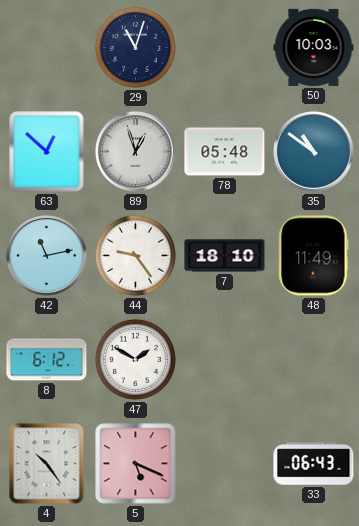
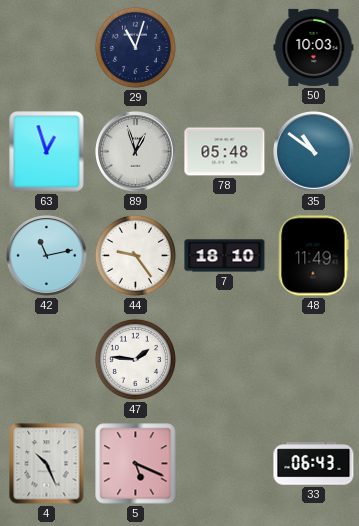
63: 12:52 -> 12:57 (47, 152)
8: 6:12 -> none (47, 360)
47: 1:50 -> 1:46 (135, 359)
4: 10:24 -> 10:26 (47, 464)
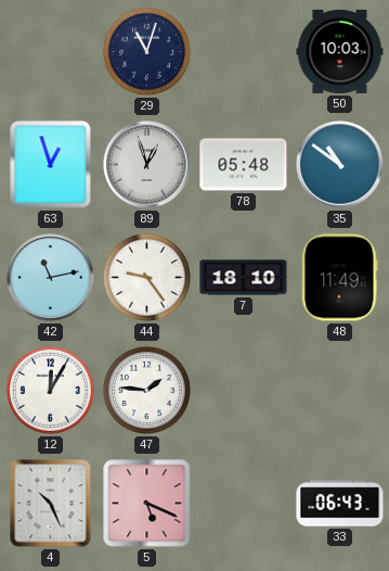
12: none -> 12:05 (50, 390)
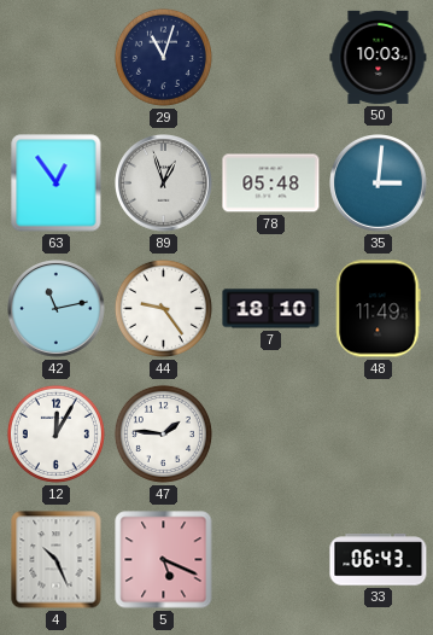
63: 12:57 -> 12:54 (57, 183)
35: 10:51 -> 3:01 (379, 183)
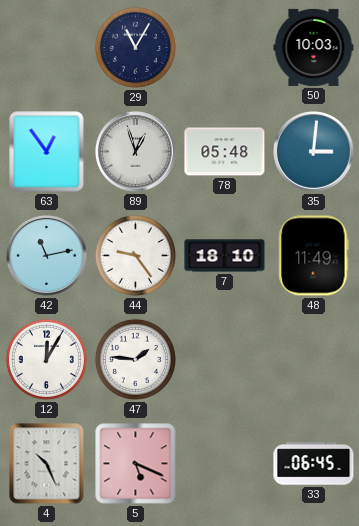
29: 11:03 -> 11:05 (135, 47)
33: 06:43 -> 06:45 (314, 464)
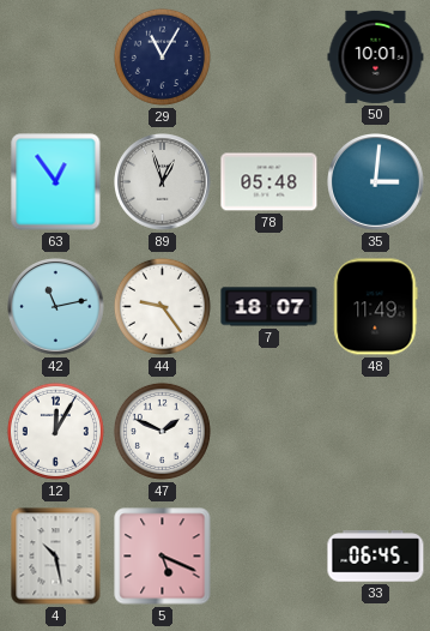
50: 10:03 -> 10:01 (376, 56)
7: 18:10 -> 18:07 (269, 307)
47: 1:46 -> 1:49 (162, 431)
4: 10:26 -> 10:28 (56, 557)
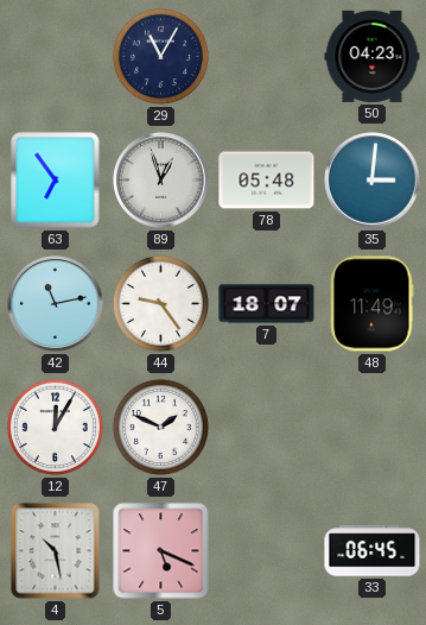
50: 10:01 -> 04:23 (373, 56)
63: 12:54 -> 6:54 (56, 181)
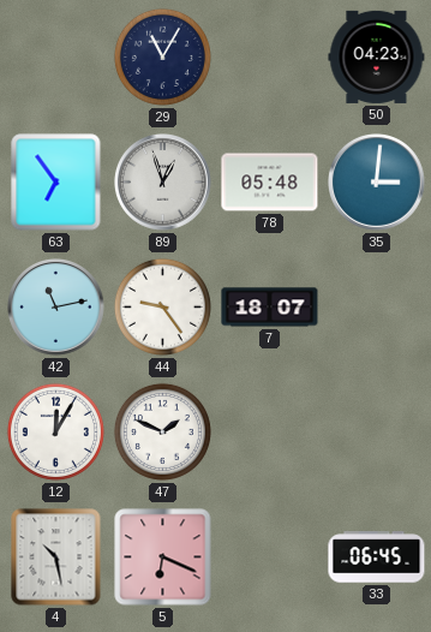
48: 11:49 -> none (373, 304)
5: 5:19 -> 6:19 (163, 558)
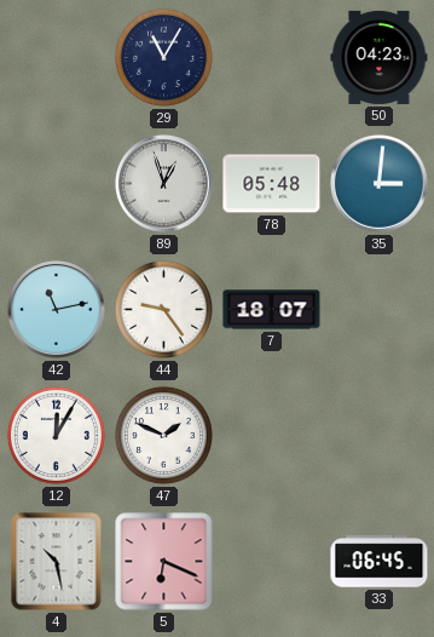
63: 6:54 -> none (56, 183)
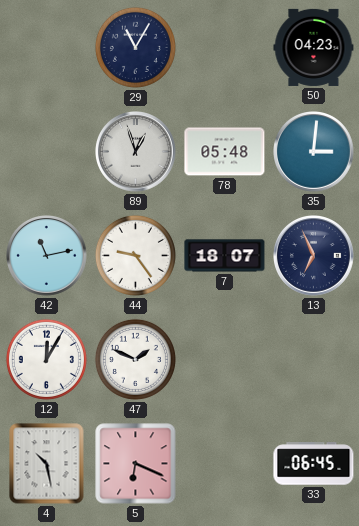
13: none -> 6:56 (314, 256)
